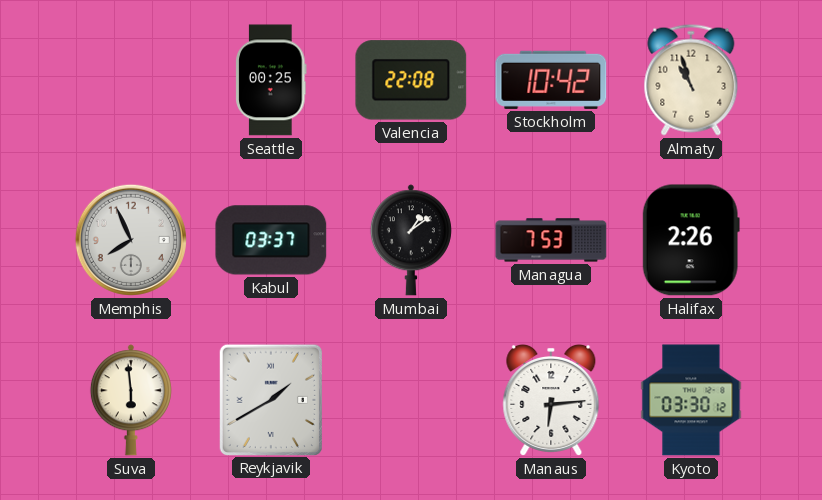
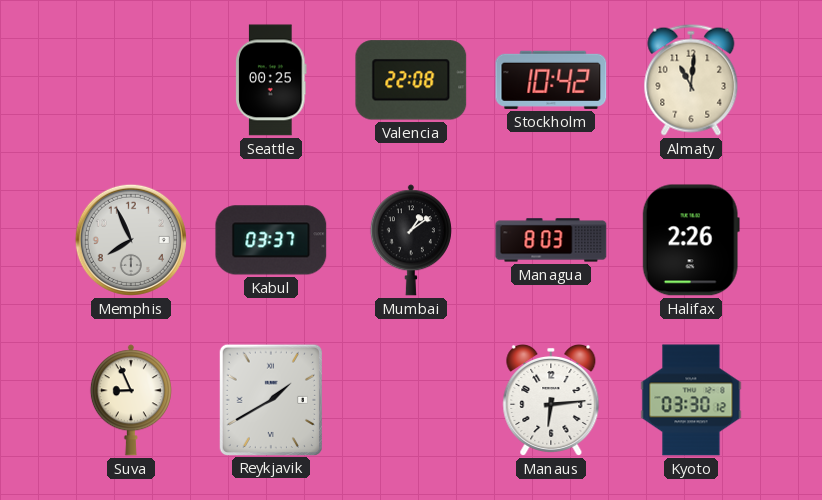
Almaty: 10:57 -> 11:01 (691, 80)
Managua: 7:53 -> 8:03 (551, 240)
Suva: 5:59 -> 8:56 (131, 400)
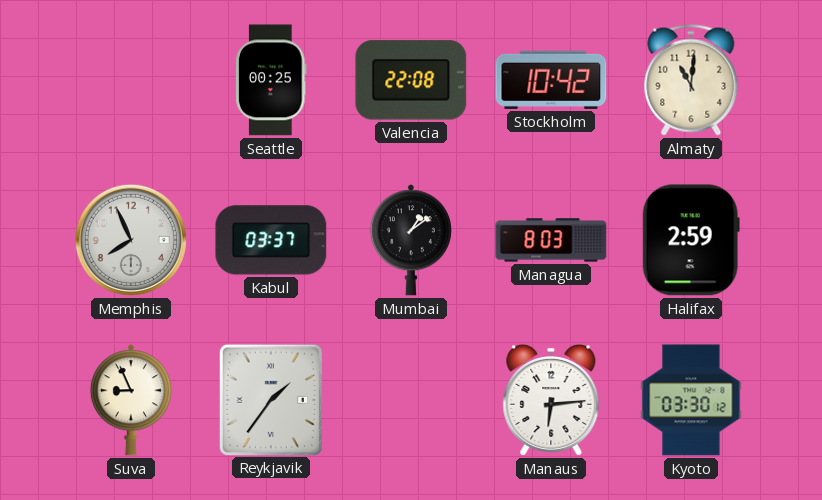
Halifax: 2:26 -> 2:59 (691, 240)
Reykjavik: 1:40 -> 1:36 (270, 399)
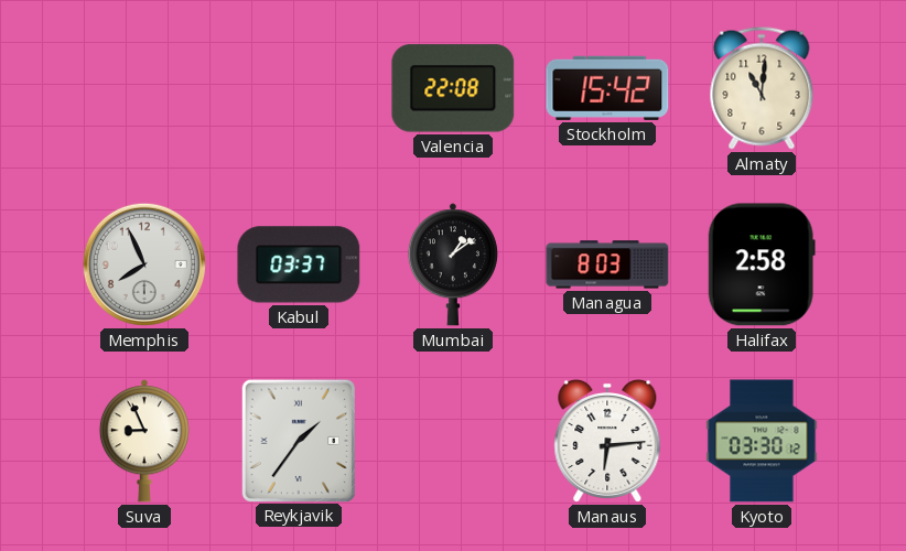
Seattle: 00:25 -> none (271, 80)
Stockholm: 10:42 -> 15:42 (607, 88)
Halifax: 2:59 -> 2:58 (762, 264)
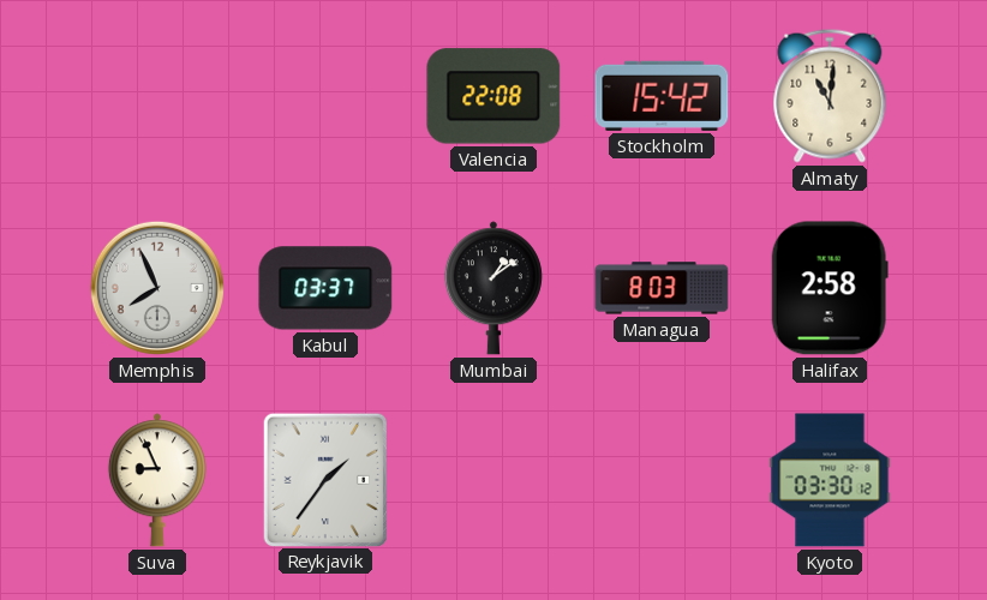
Manaus: 6:14 -> none (607, 441)
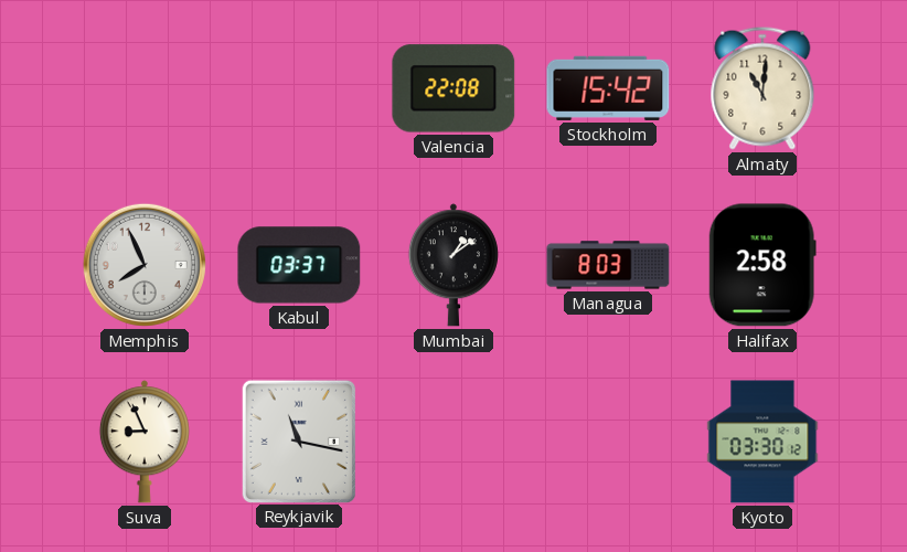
Reykjavik: 1:36 -> 11:17 (298, 440)
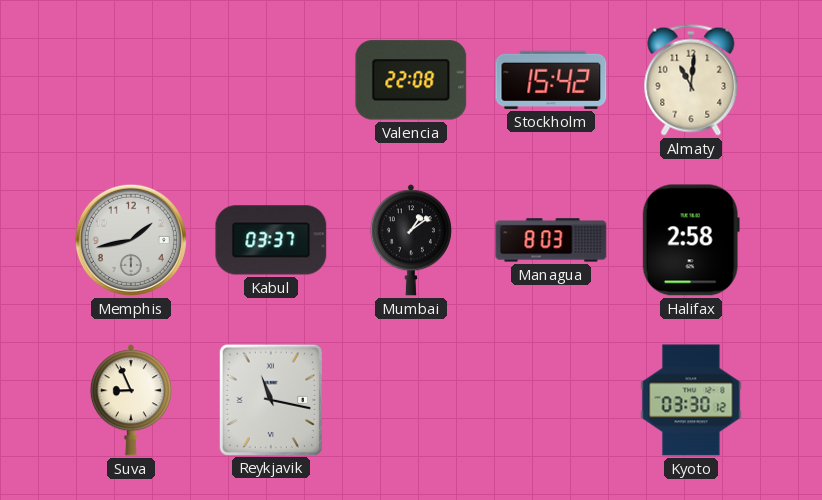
Memphis: 7:56 -> 1:43 (131, 240)
